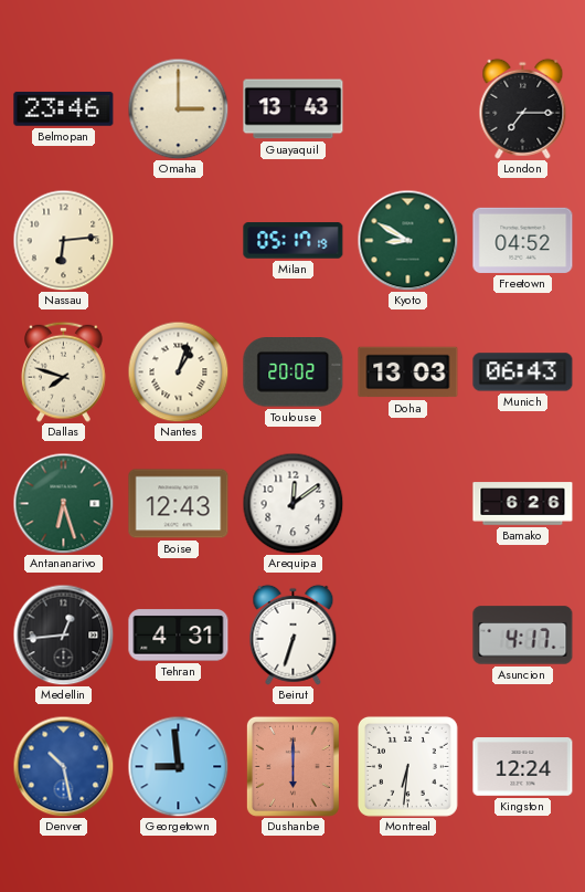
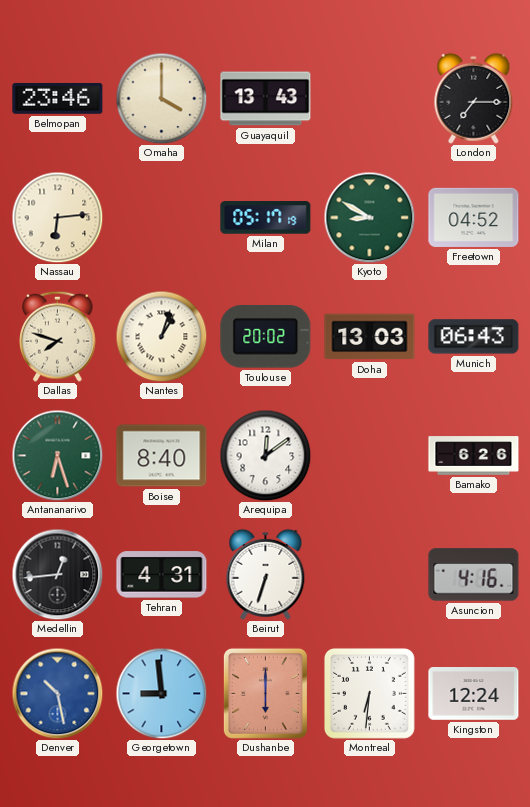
Omaha: 3:00 -> 4:00 (161, 98)
Boise: 12:43 -> 8:40 (162, 456)
Asuncion: 4:17 -> 4:16 (474, 575)
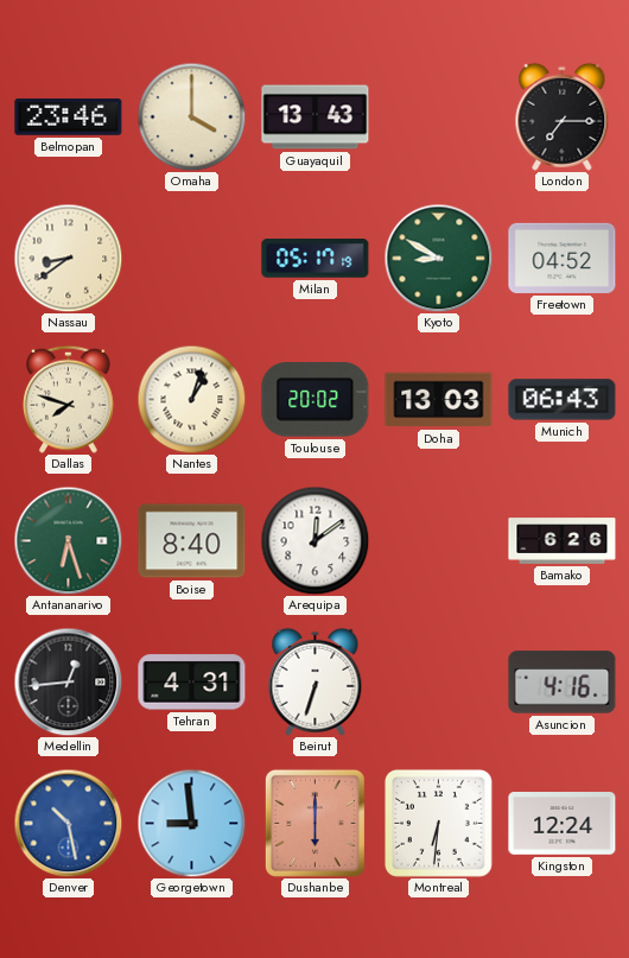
Nassau: 6:14 -> 8:39 (68, 258)
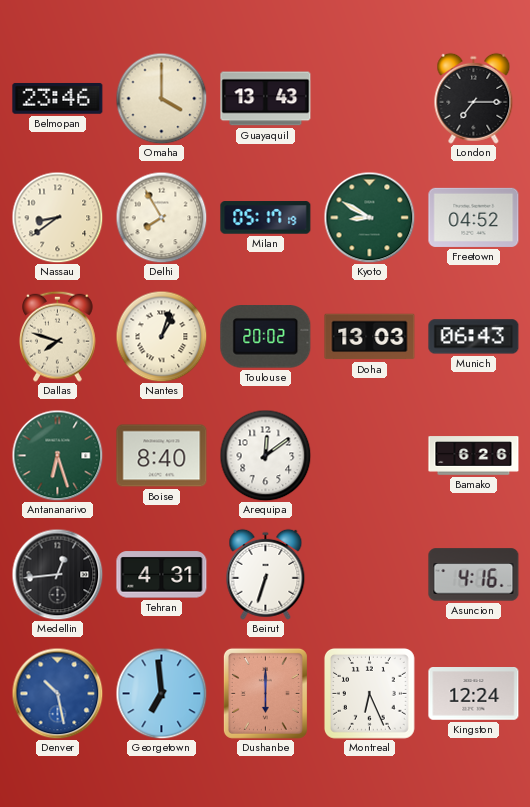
Delhi: none -> 7:55 (161, 217)
Georgetown: 8:59 -> 6:59 (161, 693)
Montreal: 6:31 -> 6:26 (369, 693)
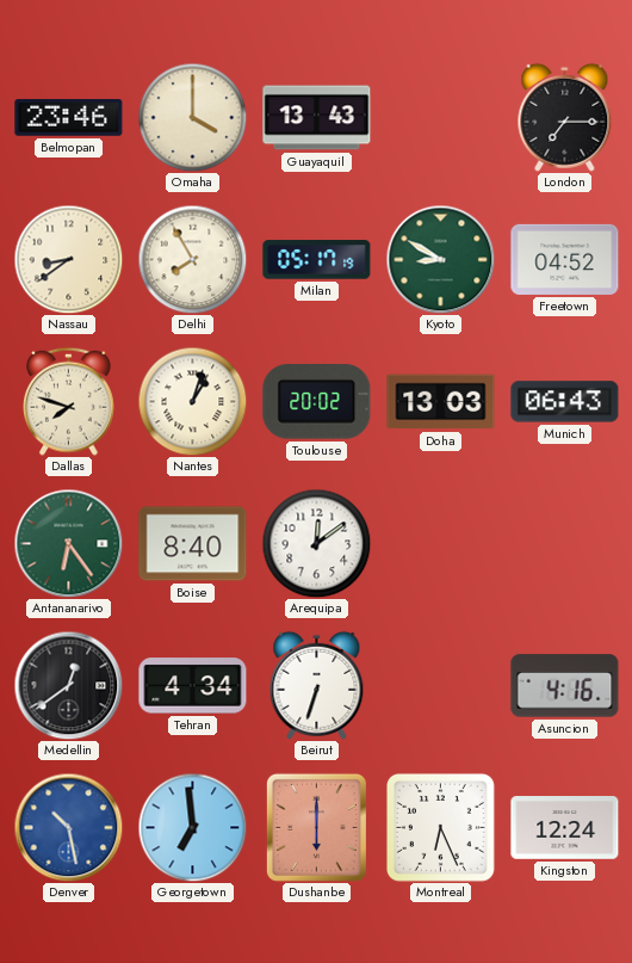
Antananarivo: 6:27 -> 6:24 (68, 543)
Bamako: 6:26 -> none (474, 456)
Medellin: 12:44 -> 12:39 (68, 685)
Tehran: 4:31 -> 4:34 (193, 686)
